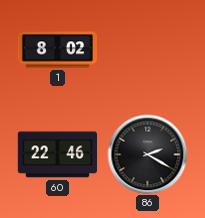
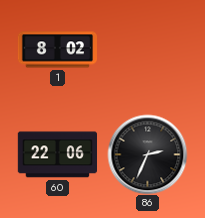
60: 22:46 -> 22:06 (57, 155)
86: 2:20 -> 2:34 (147, 154)
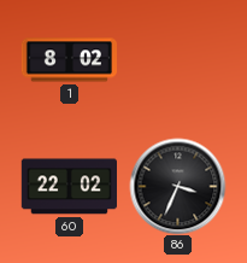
60: 22:06 -> 22:02 (69, 187)
86: 2:34 -> 3:34 (177, 186)
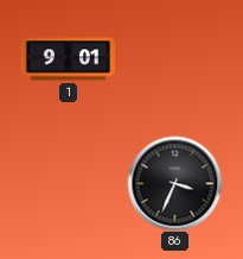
1: 8:02 -> 9:01 (68, 59)
60: 22:02 -> none (69, 187)
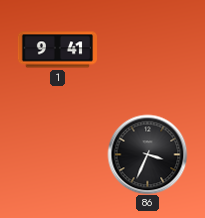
1: 9:01 -> 9:41 (57, 50)
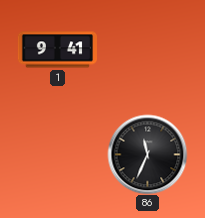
86: 3:34 -> 11:34 (147, 154)
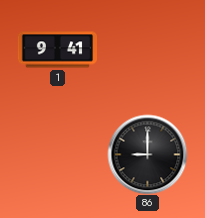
86: 11:34 -> 9:00 (147, 154)
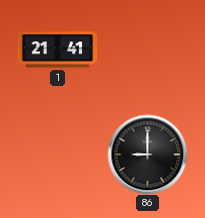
1: 9:41 -> 21:41 (57, 50)
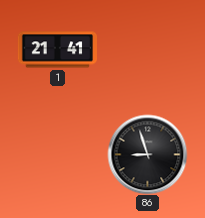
86: 9:00 -> 8:57 (147, 154)
